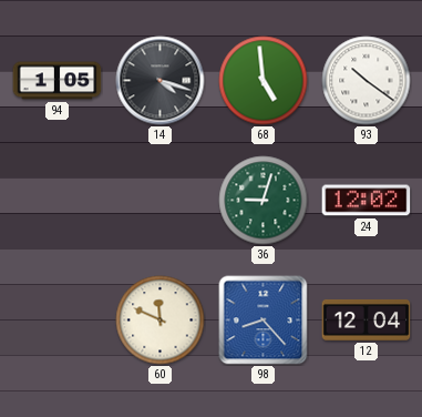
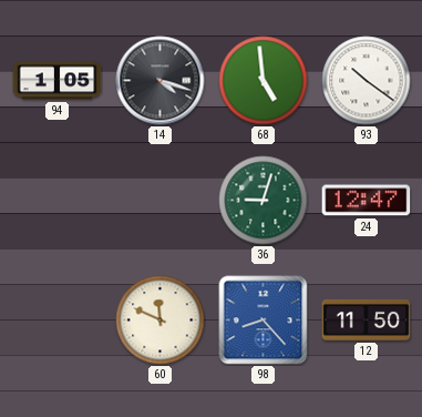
24: 12:02 -> 12:47 (367, 201)
12: 12:04 -> 11:50 (367, 319)
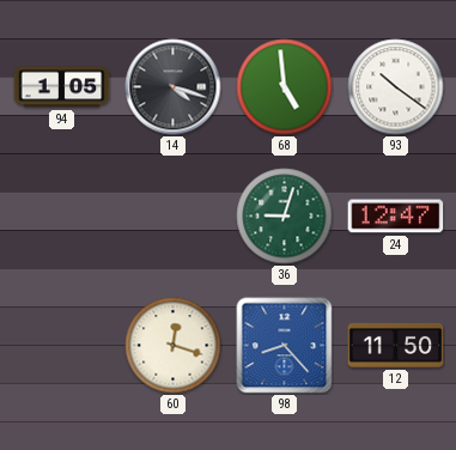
60: 11:49 -> 12:18 (174, 346)
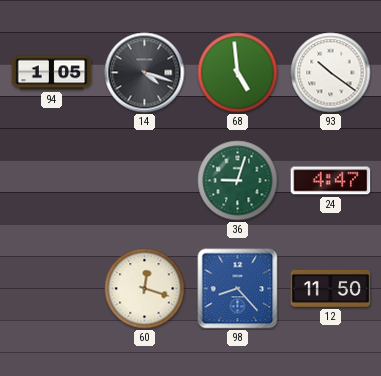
24: 12:47 -> 4:47 (331, 181)
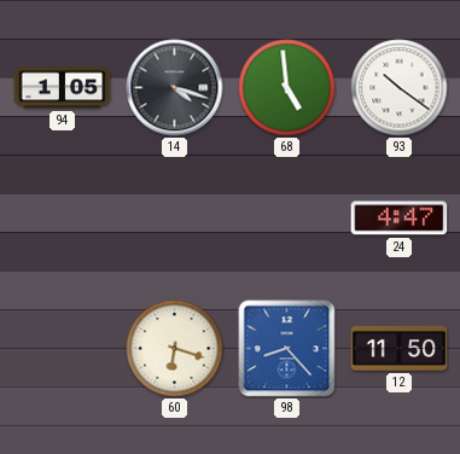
36: 9:03 -> none (238, 181)
60: 12:18 -> 6:18 (175, 349)
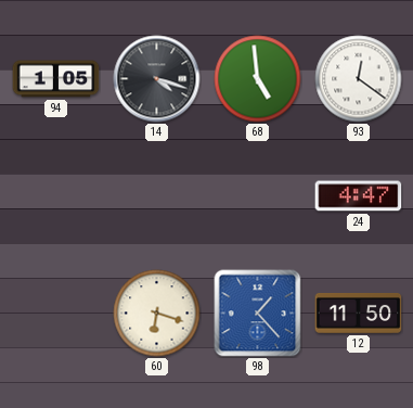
93: 10:21 -> 12:21 (359, 79)
98: 8:23 -> 1:23 (258, 314)
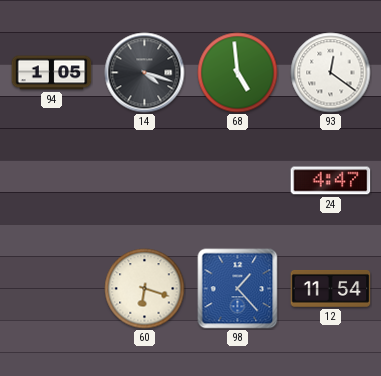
12: 11:50 -> 11:54 (331, 288)
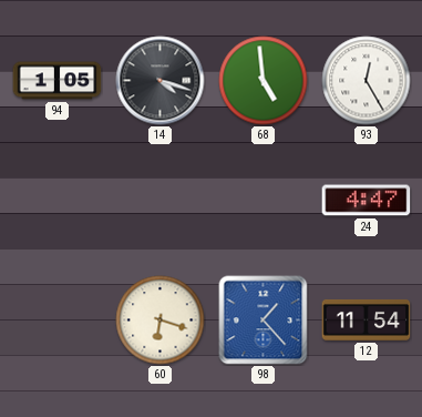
93: 12:21 -> 12:25 (367, 81)
